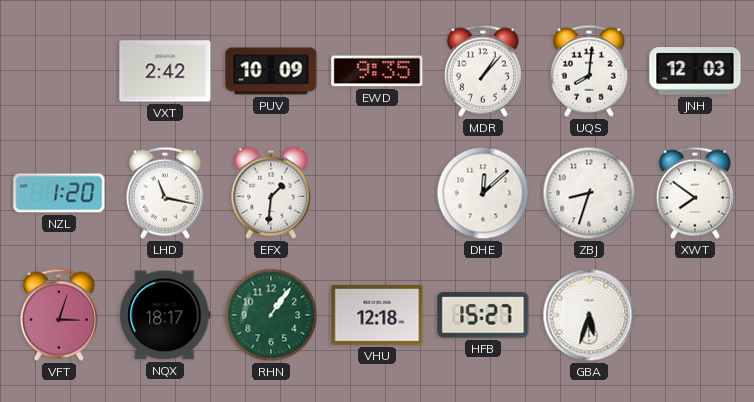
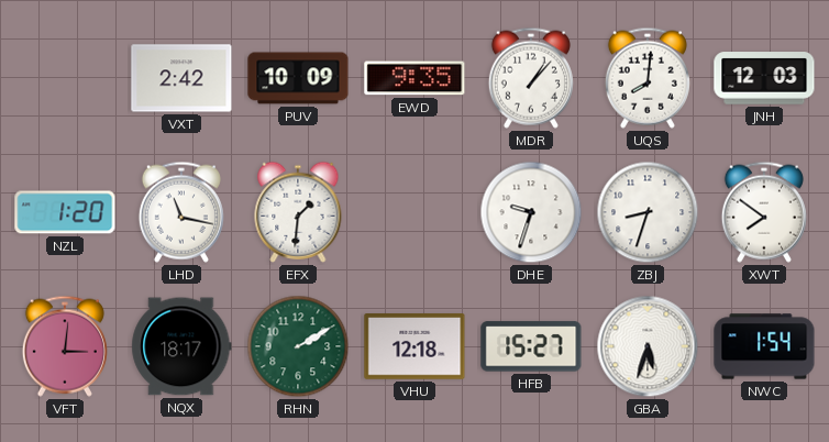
DHE: 12:08 -> 9:33 (531, 212)
VFT: 3:03 -> 3:01 (65, 346)
RHN: 1:06 -> 2:10 (298, 346)
NWC: none -> 1:54 (764, 346)
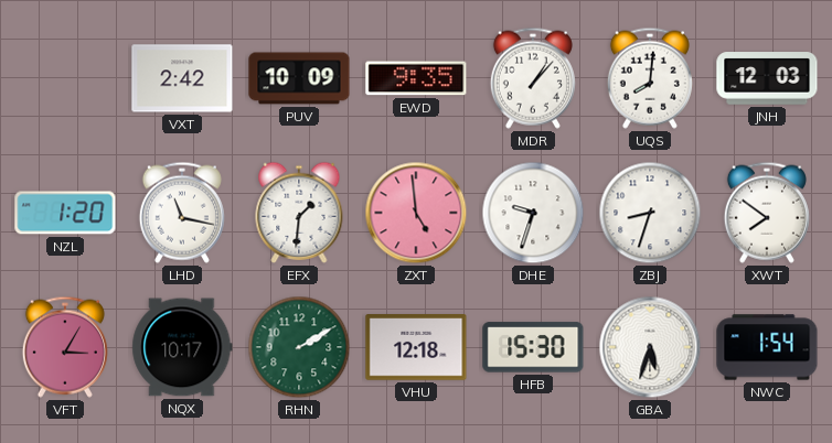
ZXT: none -> 4:59 (416, 213)
VFT: 3:01 -> 3:05 (65, 347)
NQX: 18:17 -> 10:17 (182, 347)
HFB: 15:27 -> 15:30 (533, 347)
